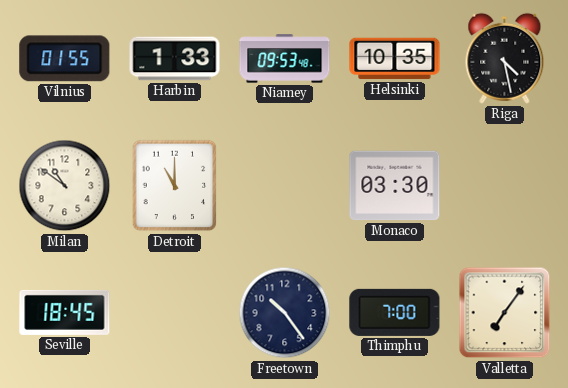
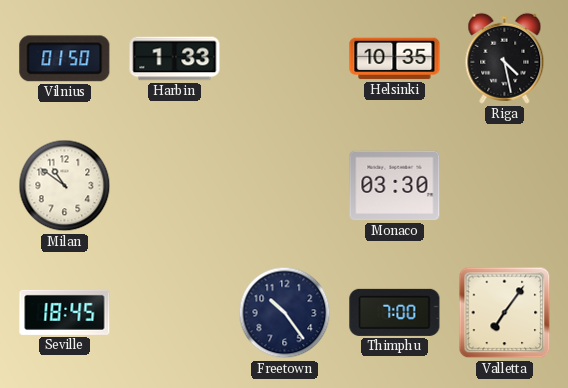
Vilnius: 01:55 -> 01:50 (65, 59)
Niamey: 09:53 -> none (285, 59)
Detroit: 11:00 -> none (175, 186)
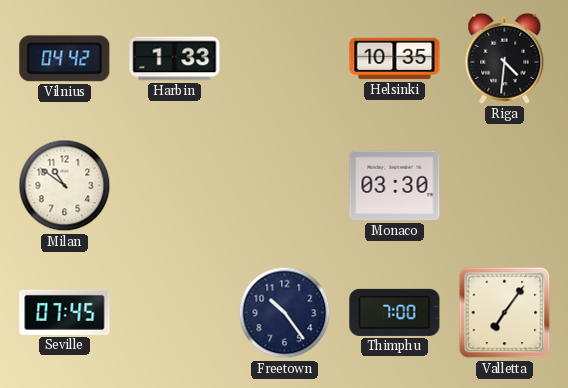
Vilnius: 01:50 -> 04:42 (65, 59)
Riga: 4:28 -> 4:31 (505, 58)
Seville: 18:45 -> 07:45 (65, 312)
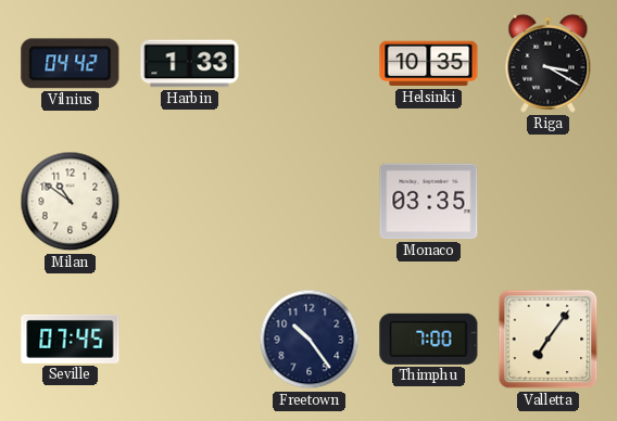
Riga: 4:31 -> 3:20 (549, 63)
Monaco: 03:30 -> 03:35 (429, 202)
